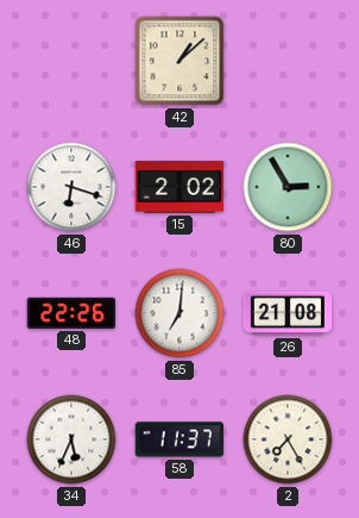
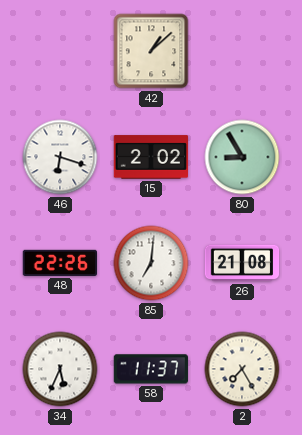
80: 2:55 -> 8:55 (242, 157)
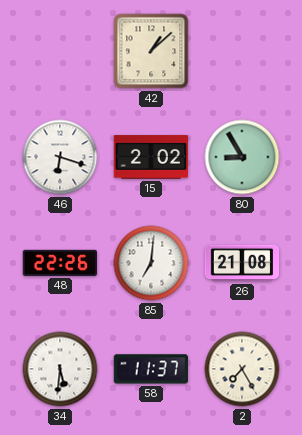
34: 5:34 -> 5:31 (60, 369)
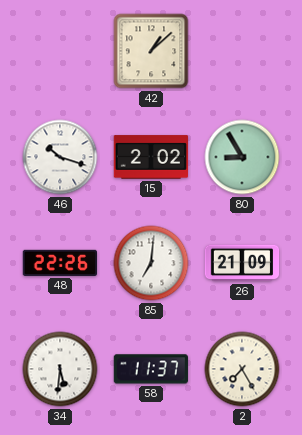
46: 6:18 -> 10:18 (60, 157)
26: 21:08 -> 21:09 (242, 263)
